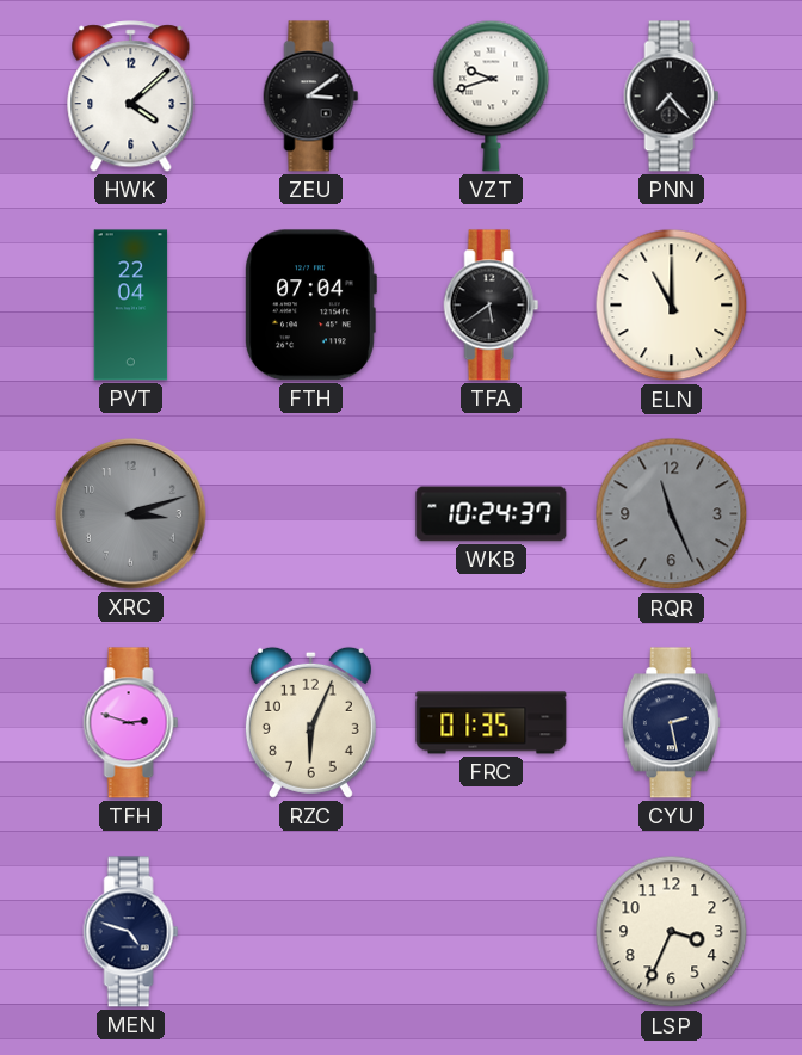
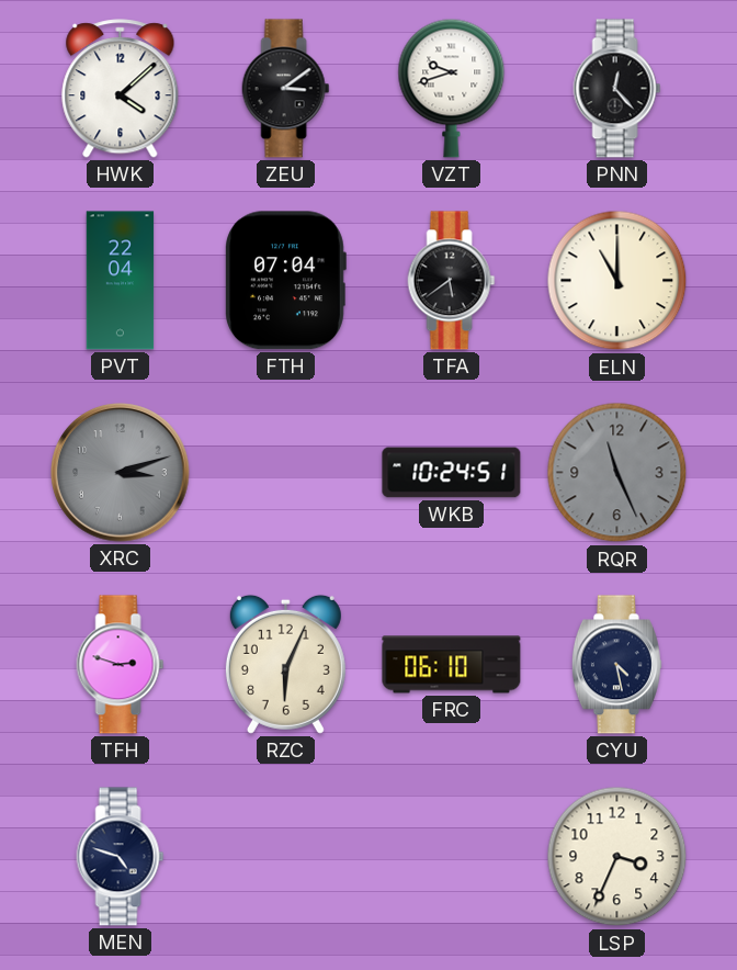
PNN: 7:23 -> 12:23 (617, 89)
WKB: 10:24:37 -> 10:24:51 (452, 473)
FRC: 01:35 -> 06:10 (452, 665)
CYU: 2:28 -> 4:28 (616, 665)
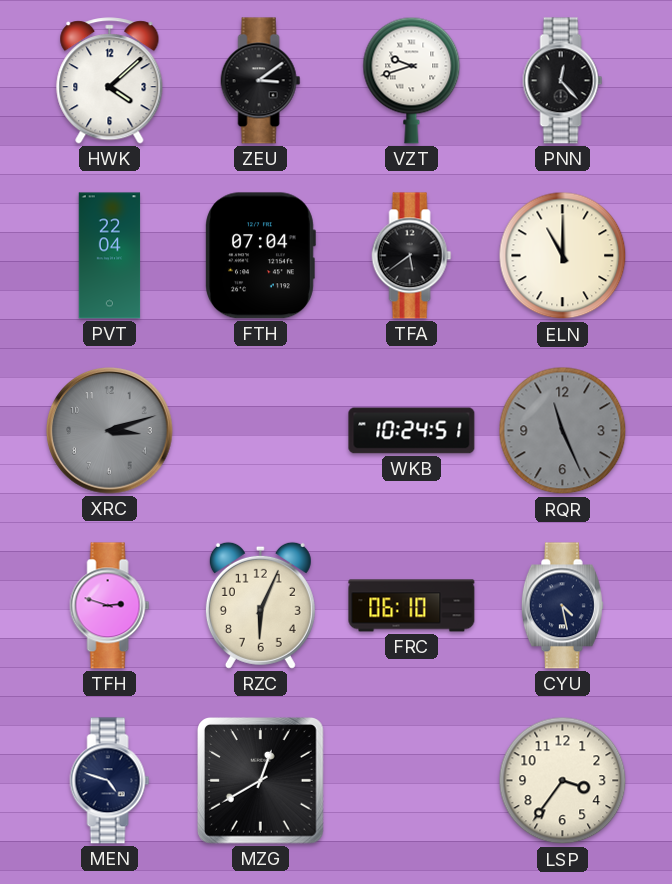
MZG: none -> 12:40 (261, 781)
LSP: 3:34 -> 3:36 (563, 781)
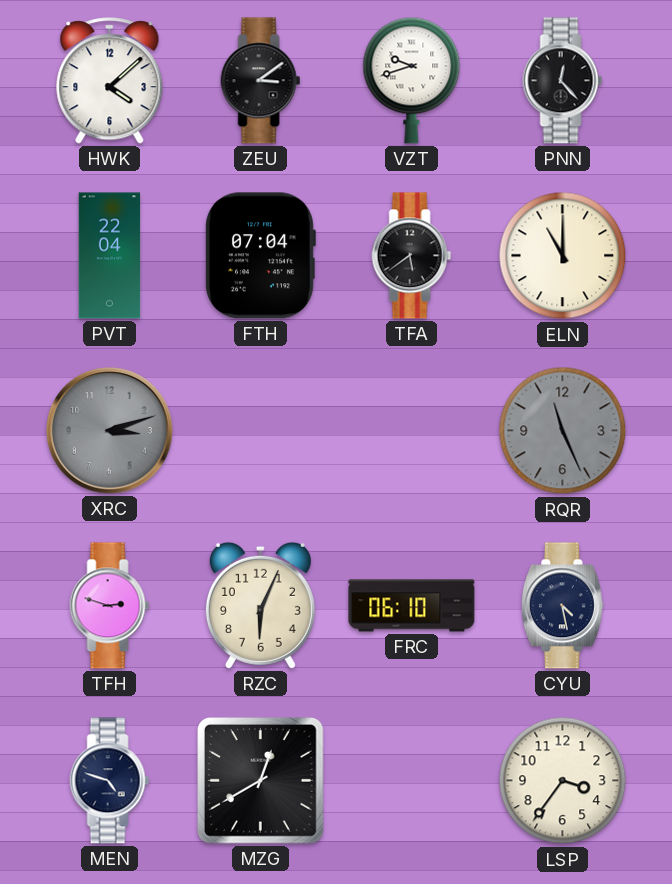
WKB: 10:24 -> none (412, 431)
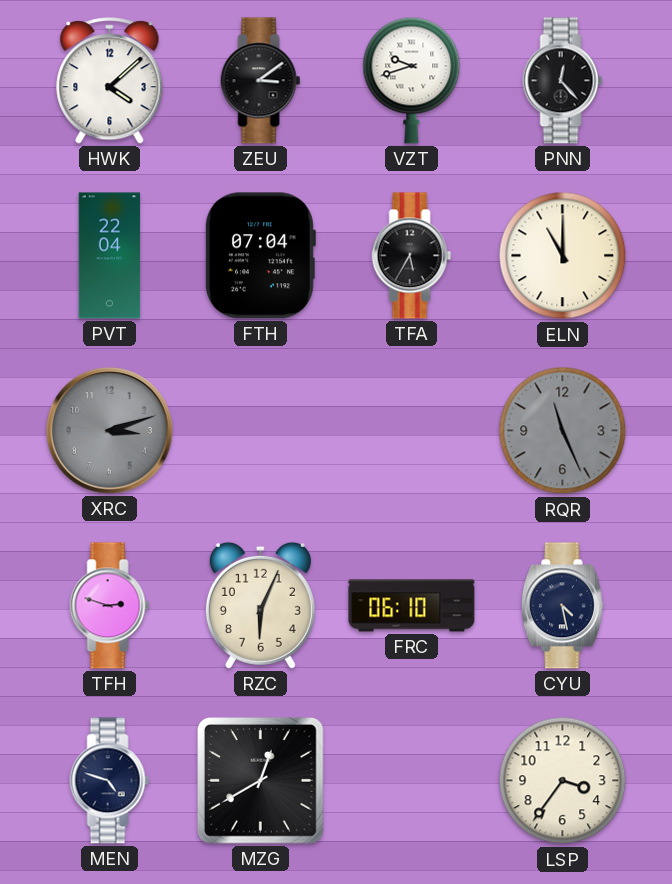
TFA: 5:39 -> 5:35 (412, 256)
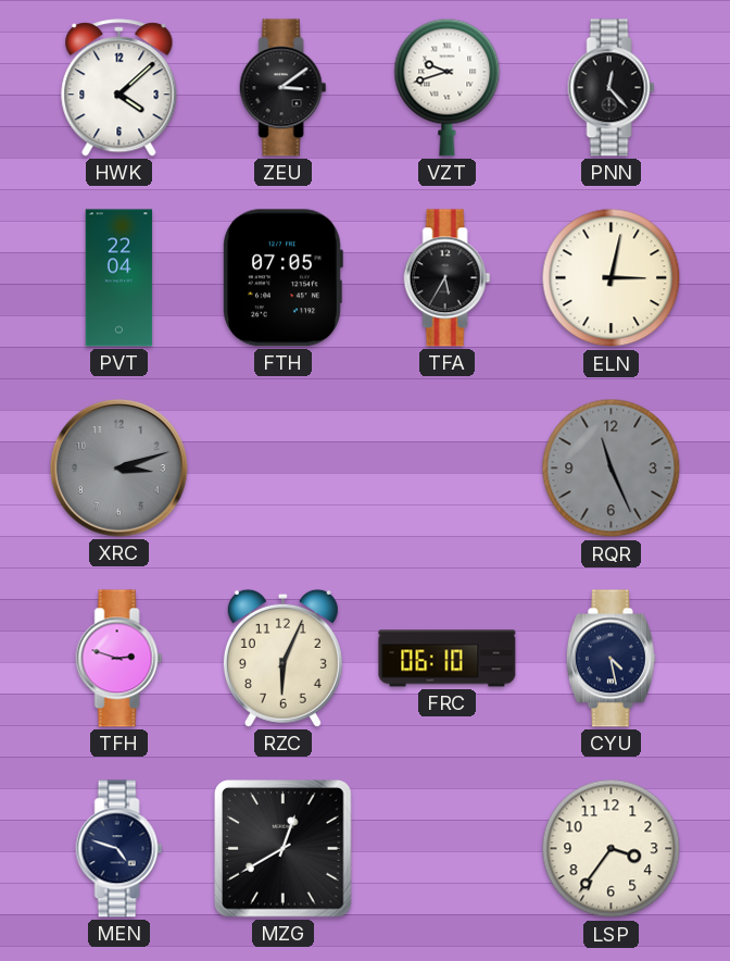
FTH: 07:04 -> 07:05 (282, 278)
ELN: 11:00 -> 3:02 (612, 278)
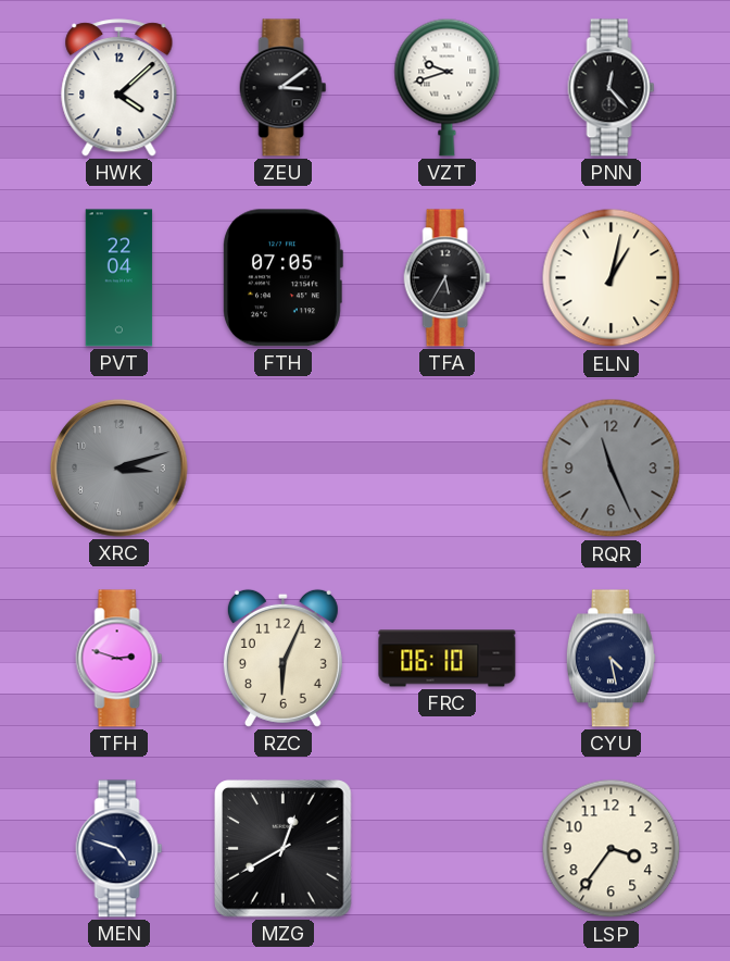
ELN: 3:02 -> 1:02 (612, 278)
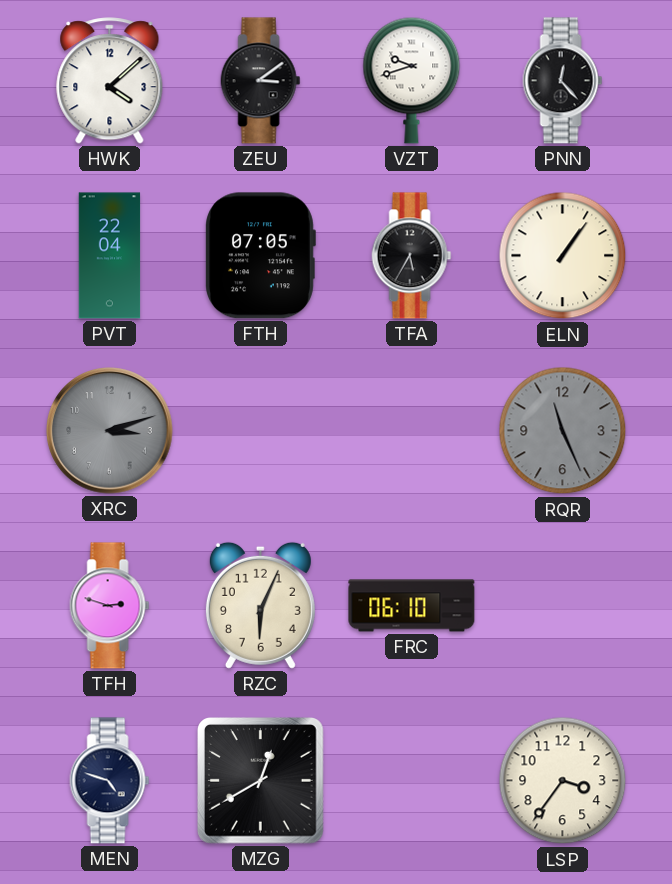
ELN: 1:02 -> 1:06 (563, 256)
CYU: 4:28 -> none (611, 659)
